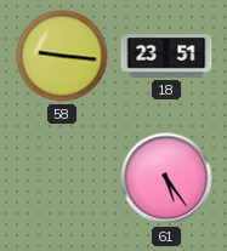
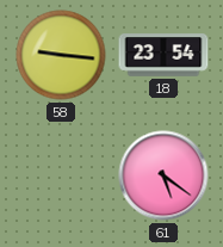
18: 23:51 -> 23:54 (163, 55)
61: 5:24 -> 5:21 (163, 175)
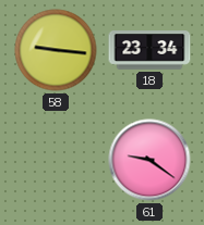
18: 23:54 -> 23:34 (149, 50)
61: 5:21 -> 9:21 (149, 160)
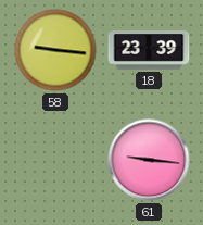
18: 23:34 -> 23:39 (149, 50)
61: 9:21 -> 9:16 (149, 160)
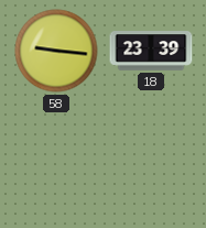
61: 9:16 -> none (149, 160)
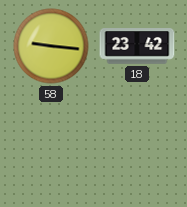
18: 23:39 -> 23:42 (137, 46)
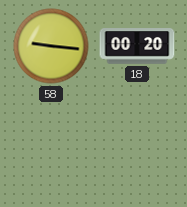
18: 23:42 -> 00:20 (137, 46)
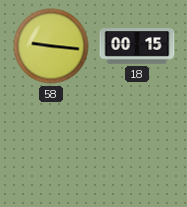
18: 00:20 -> 00:15 (137, 46)
